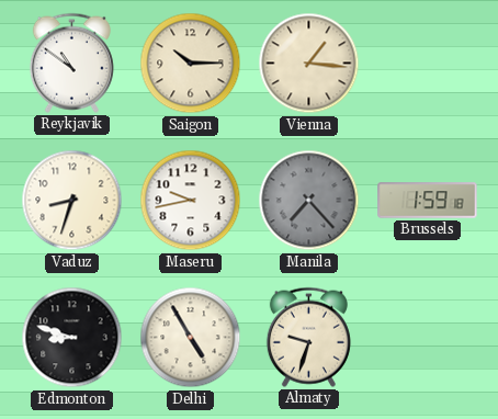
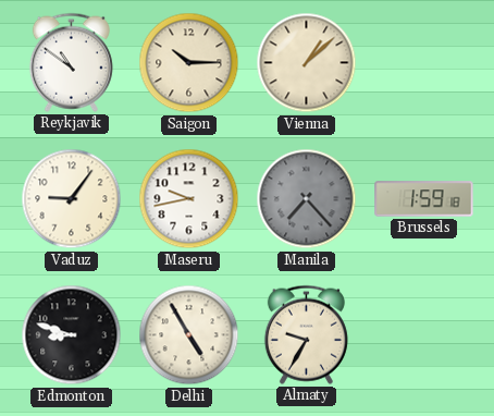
Vienna: 1:16 -> 1:08 (307, 63)
Vaduz: 8:33 -> 9:06 (72, 199)
Almaty: 9:33 -> 9:35 (306, 334)
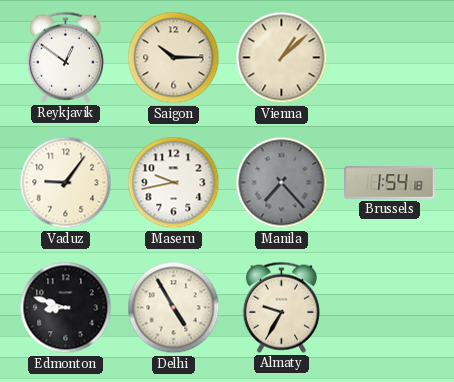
Reykjavik: 10:51 -> 12:51 (65, 57)
Brussels: 1:59 -> 1:54 (390, 183)
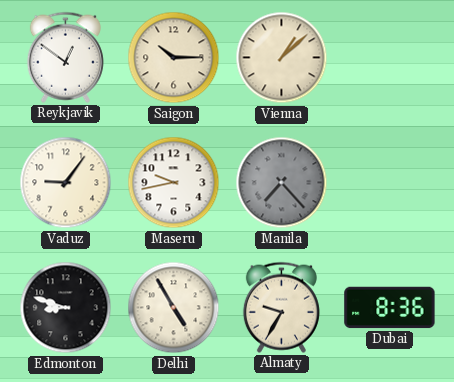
Brussels: 1:54 -> none (390, 183)
Dubai: none -> 8:36 (390, 308)
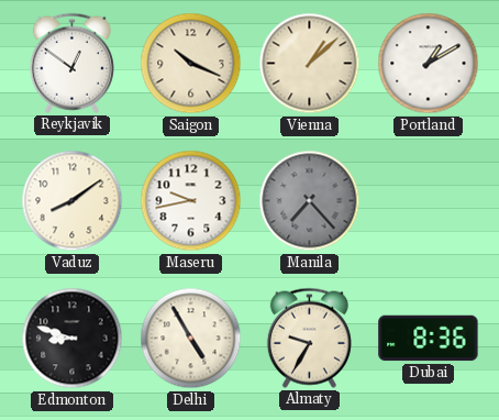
Saigon: 10:15 -> 10:19 (191, 64)
Portland: none -> 1:10 (429, 64)
Vaduz: 9:06 -> 8:09 (73, 201)
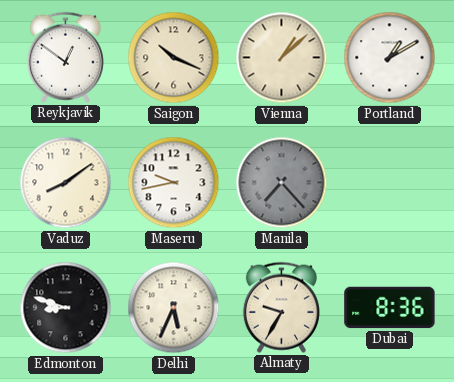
Delhi: 4:55 -> 5:34 (174, 308)
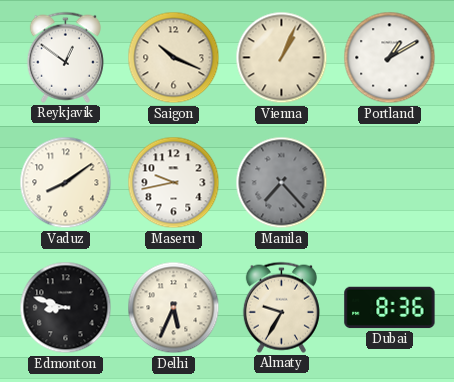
Vienna: 1:08 -> 1:04 (282, 58)
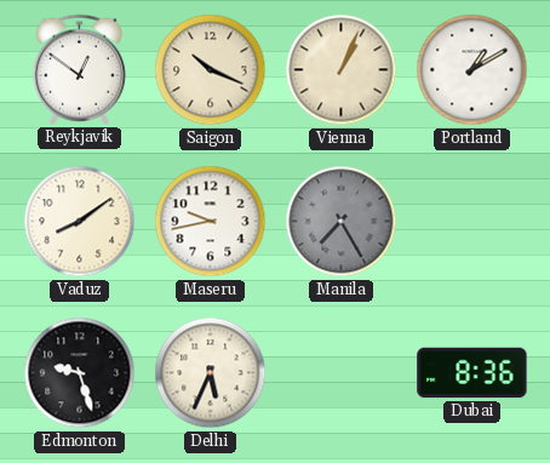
Manila: 7:23 -> 7:25 (342, 222)
Edmonton: 8:48 -> 9:27 (80, 373)
Almaty: 9:35 -> none (281, 307)
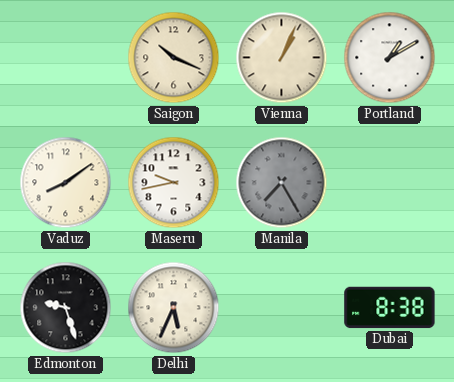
Reykjavik: 12:51 -> none (79, 69)
Dubai: 8:36 -> 8:38 (390, 308)
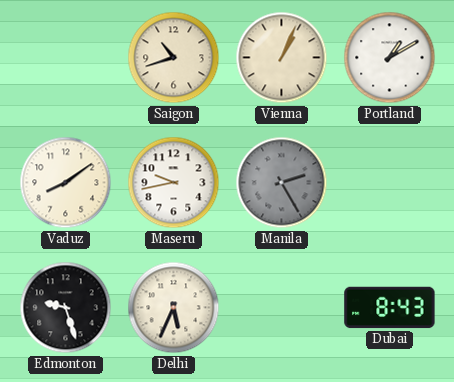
Saigon: 10:19 -> 10:42 (174, 58)
Manila: 7:25 -> 2:25 (282, 183)
Dubai: 8:38 -> 8:43 (390, 308)
